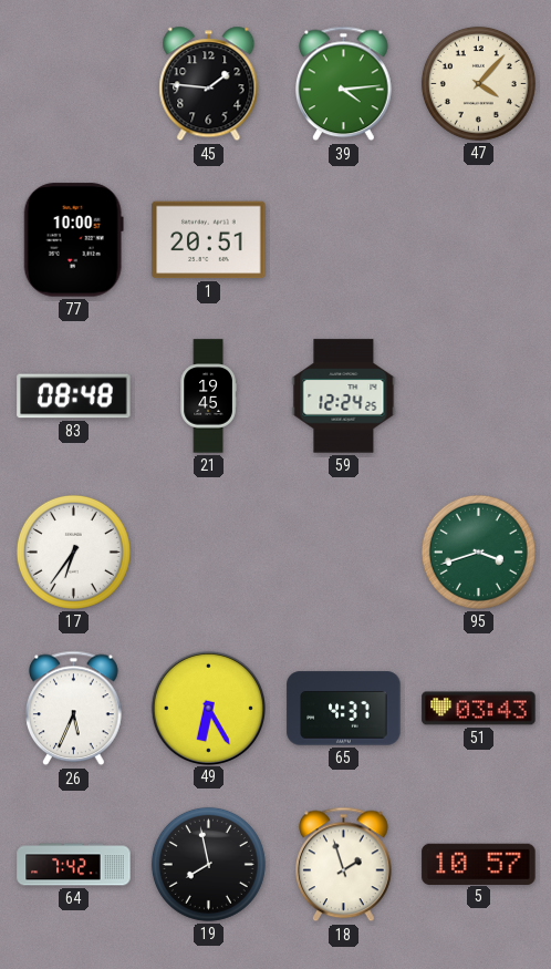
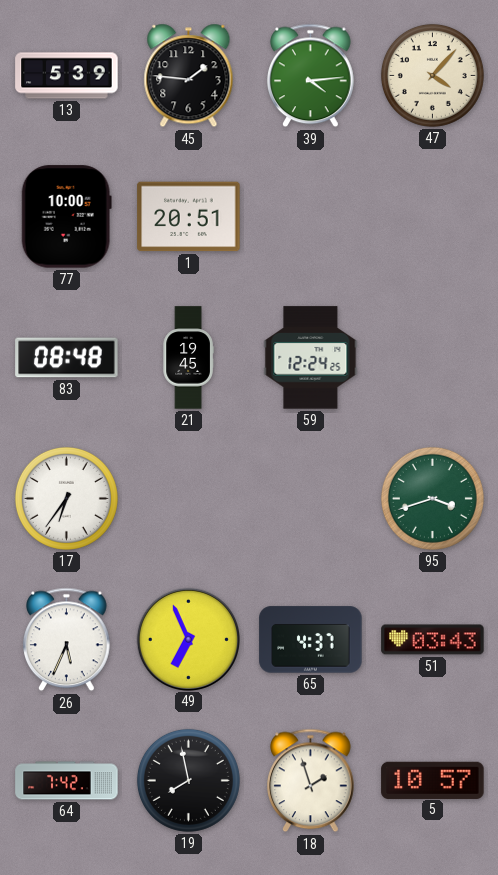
13: none -> 5:39 (67, 76)
49: 6:25 -> 6:56 (188, 639)
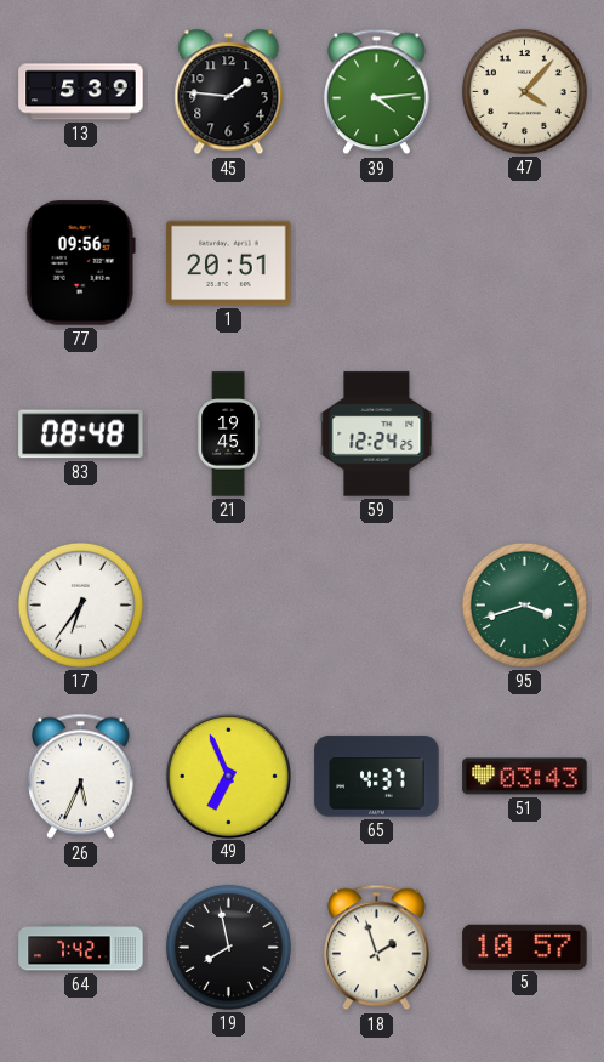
77: 10:00 -> 09:56 (80, 263)
